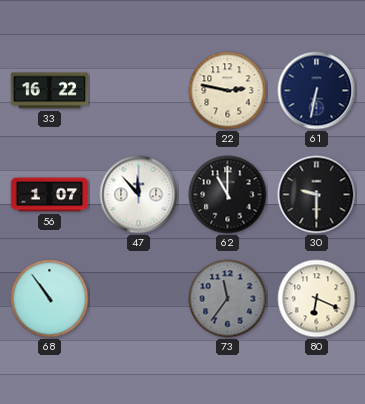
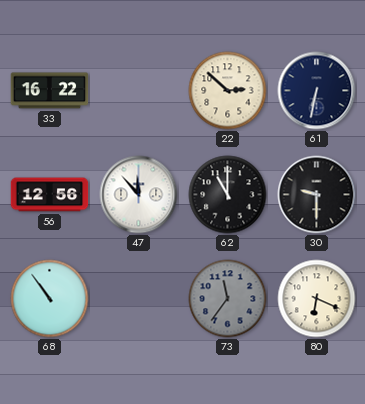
22: 2:47 -> 2:52 (228, 91)
56: 1:07 -> 12:56 (50, 195)
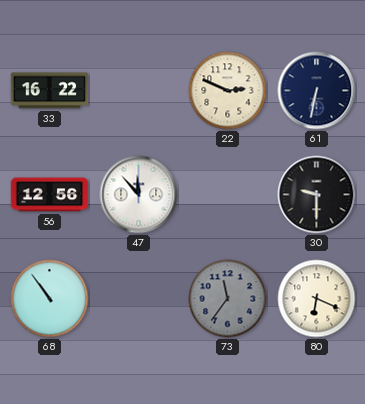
22: 2:52 -> 2:49 (228, 91)
62: 11:00 -> none (228, 195)
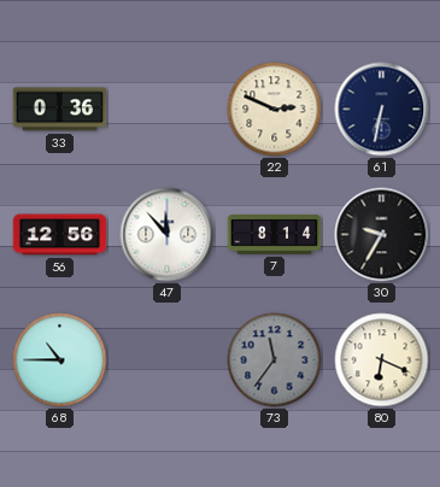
33: 16:22 -> 0:36 (60, 110)
7: none -> 8:14 (275, 235)
30: 9:30 -> 9:35 (382, 235)
68: 10:54 -> 10:45 (60, 360)
